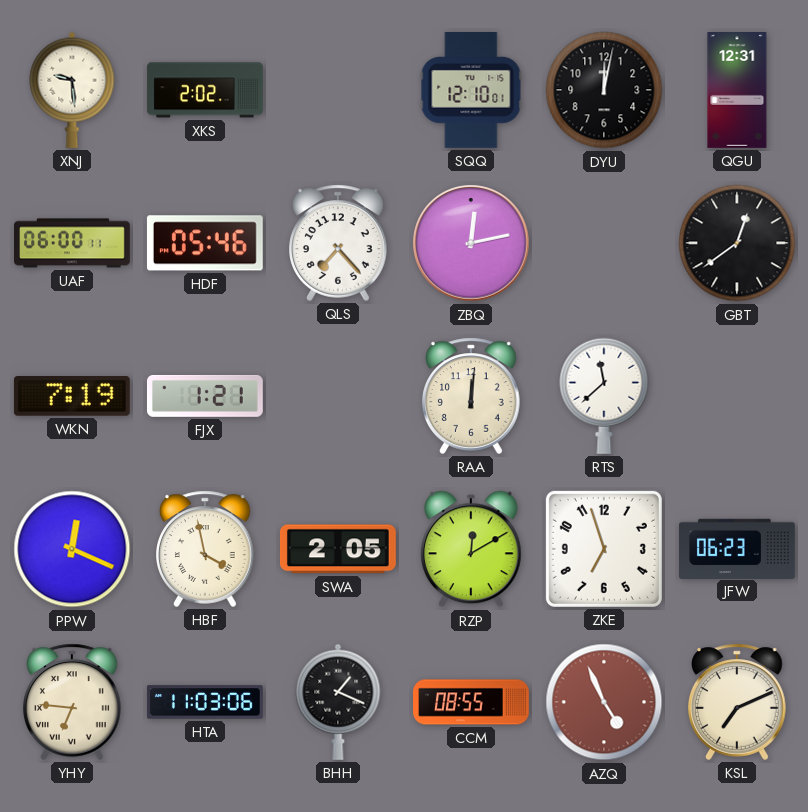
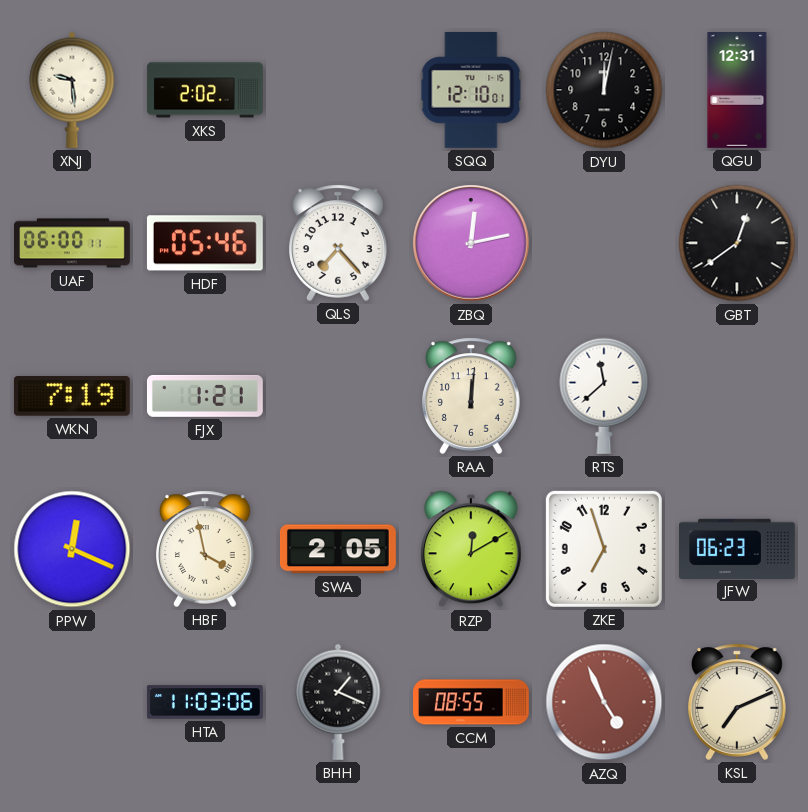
YHY: 6:46 -> none (72, 702)
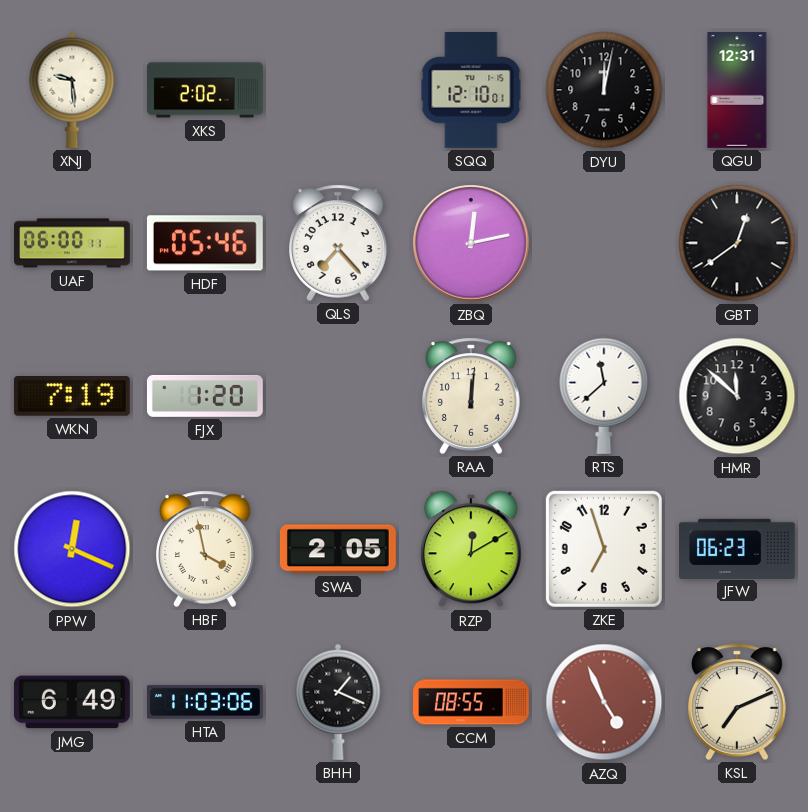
FJX: 1:21 -> 1:20 (205, 396)
HMR: none -> 11:52 (737, 396)
JMG: none -> 6:49 (72, 702)
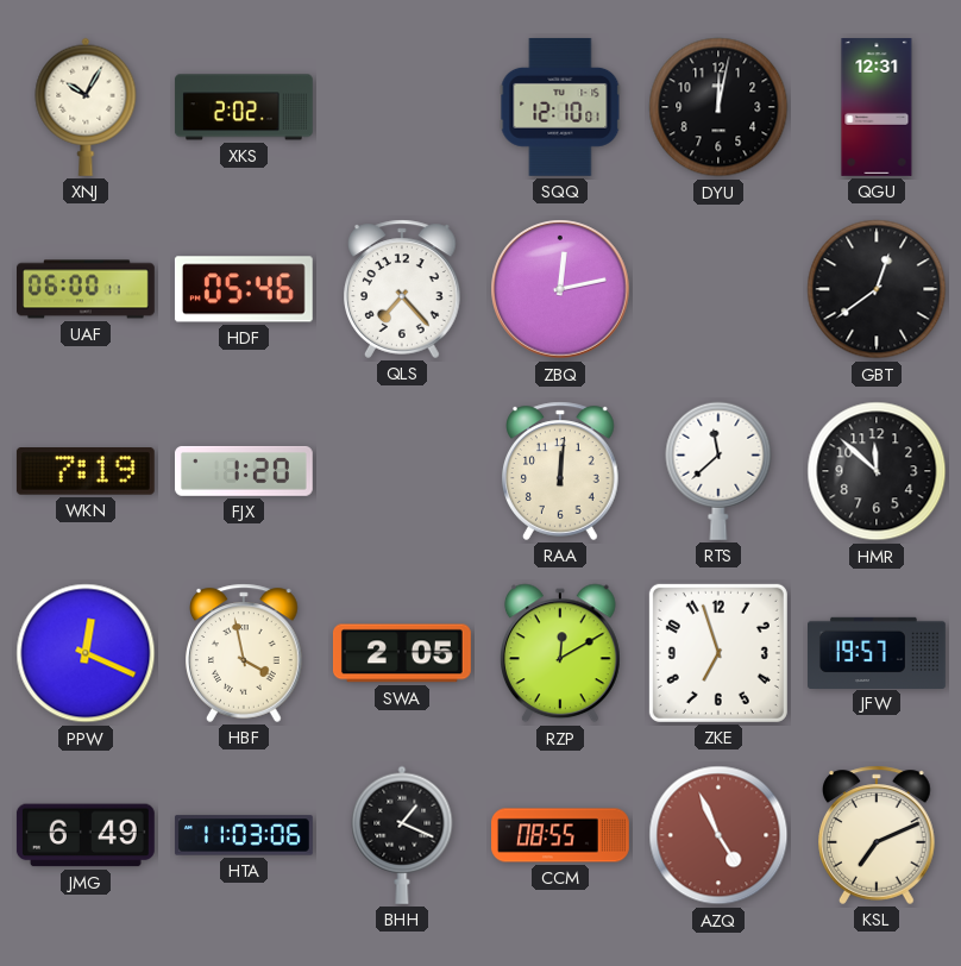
XNJ: 9:29 -> 10:05 (86, 107)
JFW: 06:23 -> 19:57 (878, 652)
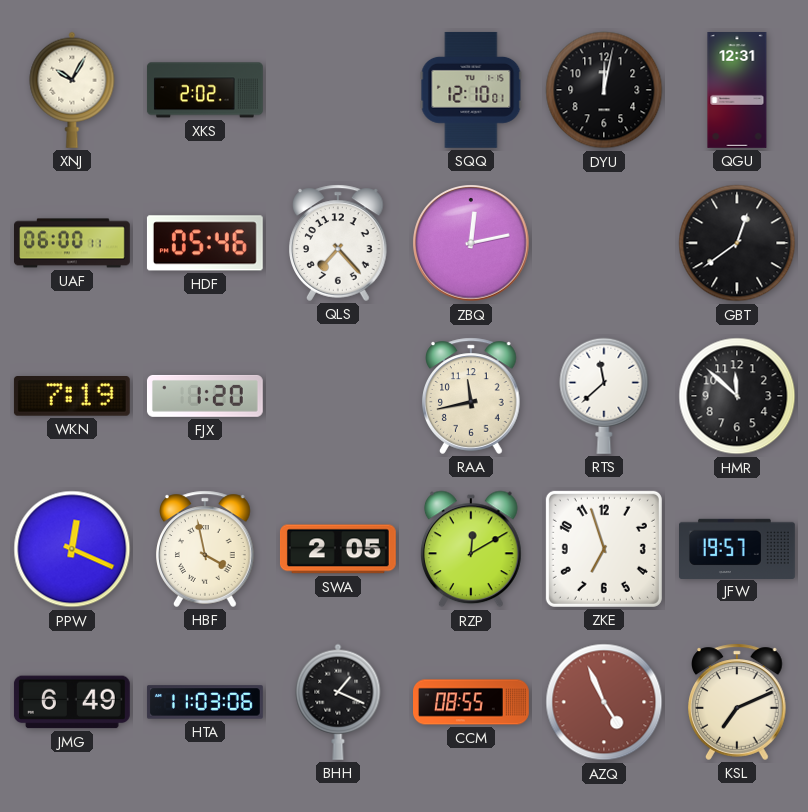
RAA: 12:01 -> 11:43 (471, 396)
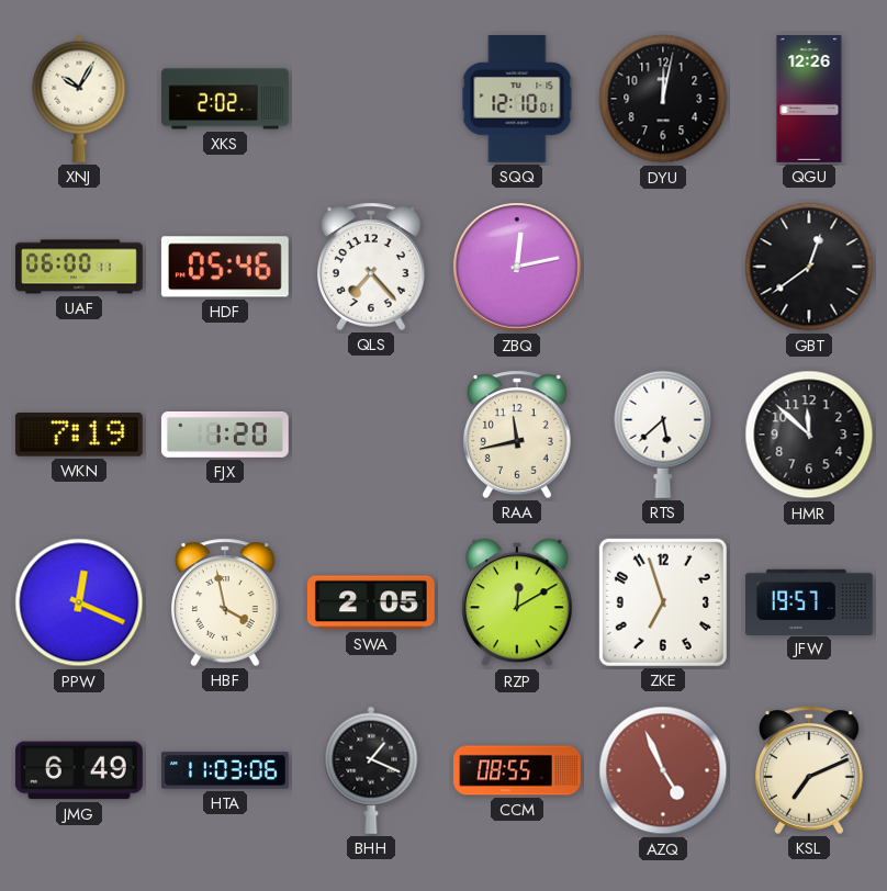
QGU: 12:31 -> 12:26 (809, 100)
RTS: 11:38 -> 5:38 (663, 435)
